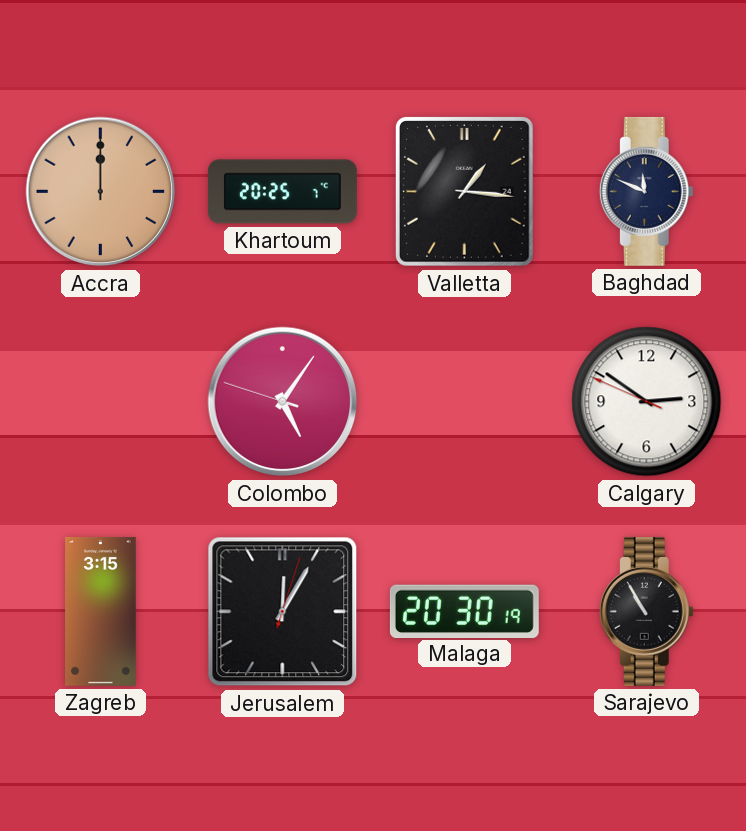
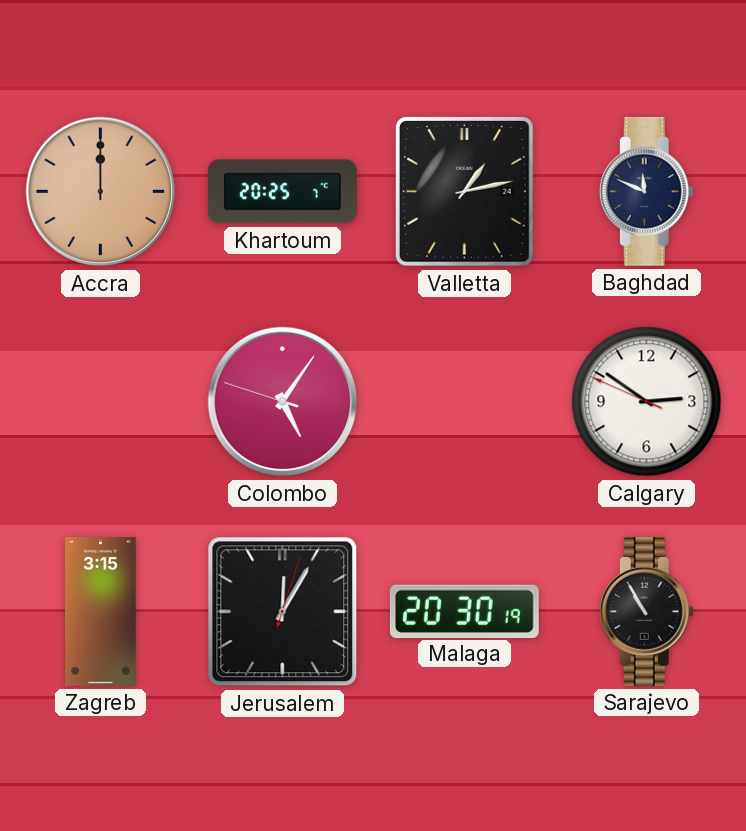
Valletta: 1:16 -> 1:13 (464, 191)
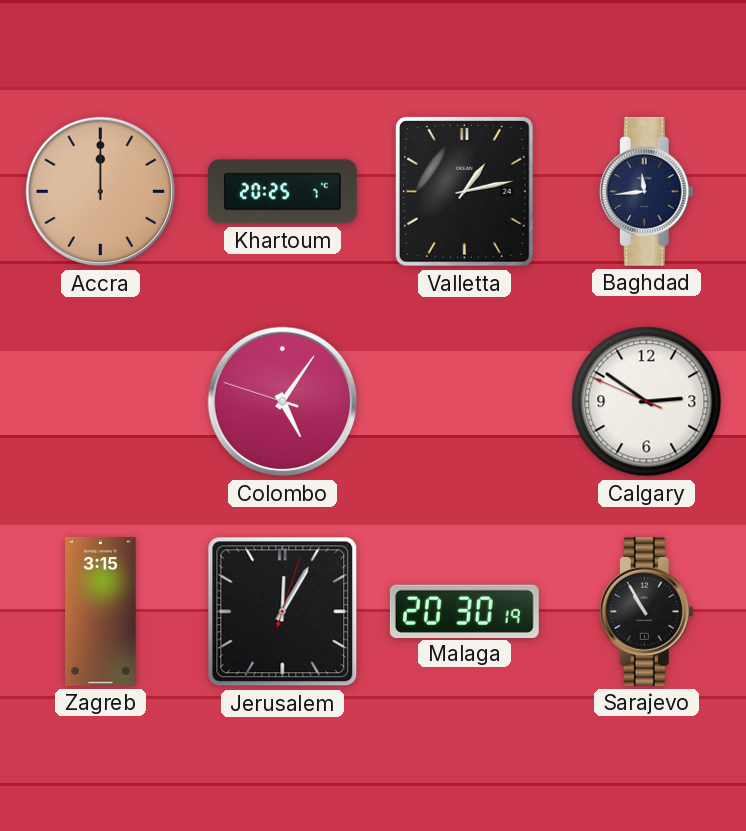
Baghdad: 11:49 -> 11:44 (646, 191)
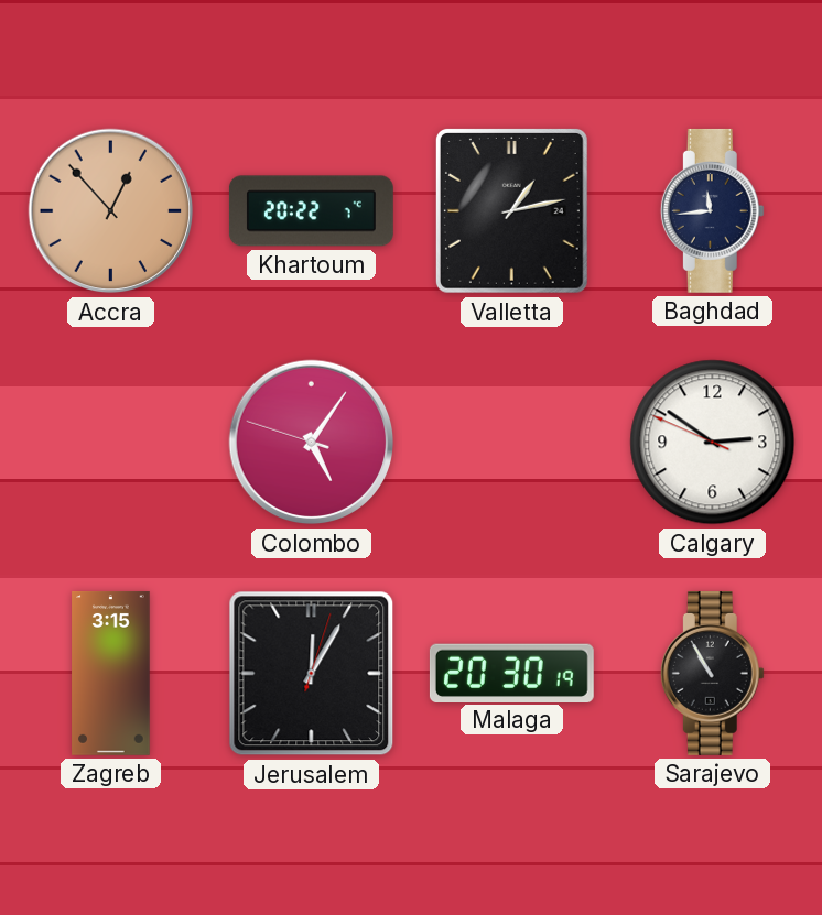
Accra: 12:00 -> 12:53 (111, 211)
Khartoum: 20:25 -> 20:22 (311, 211)
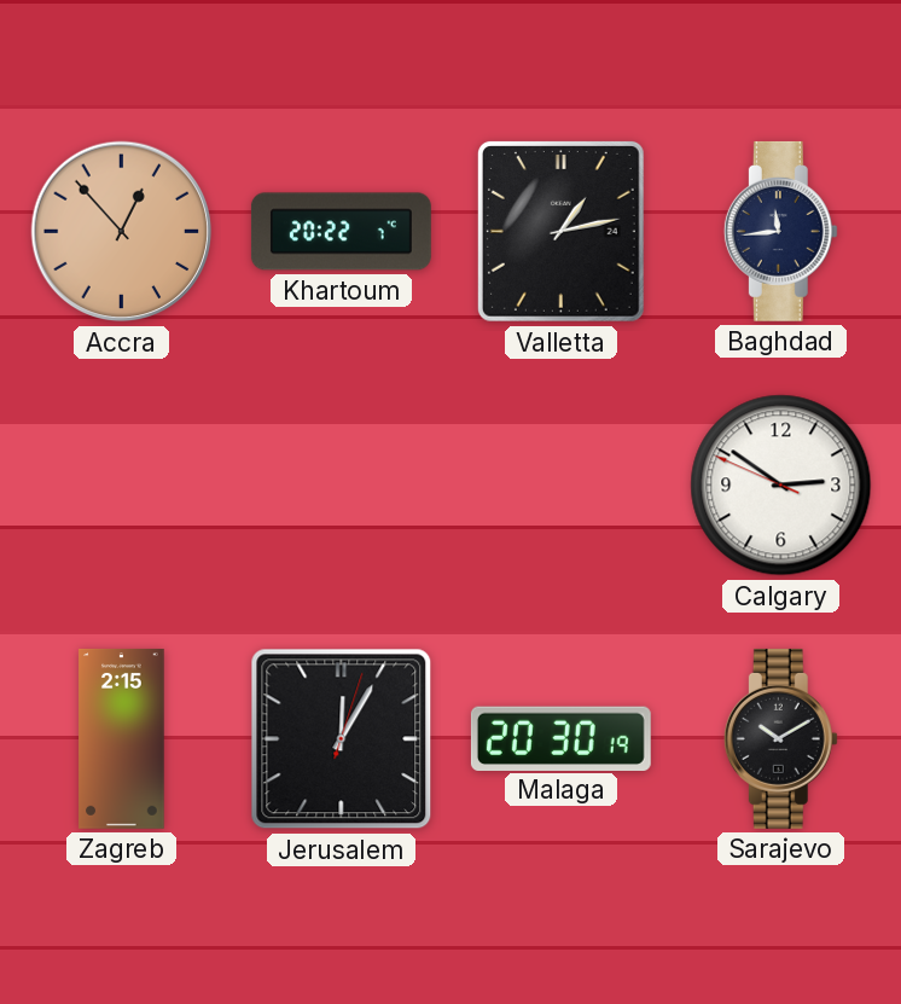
Colombo: 5:05 -> none (312, 443)
Zagreb: 3:15 -> 2:15 (122, 738)
Sarajevo: 10:55 -> 10:10 (780, 738)
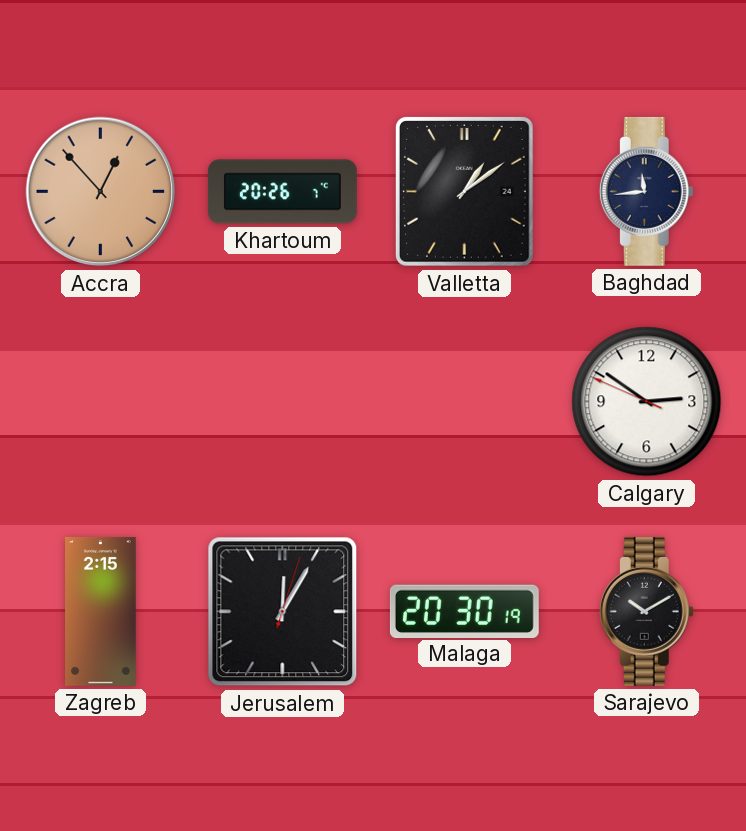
Khartoum: 20:22 -> 20:26 (282, 192)
Valletta: 1:13 -> 1:09 (464, 191)
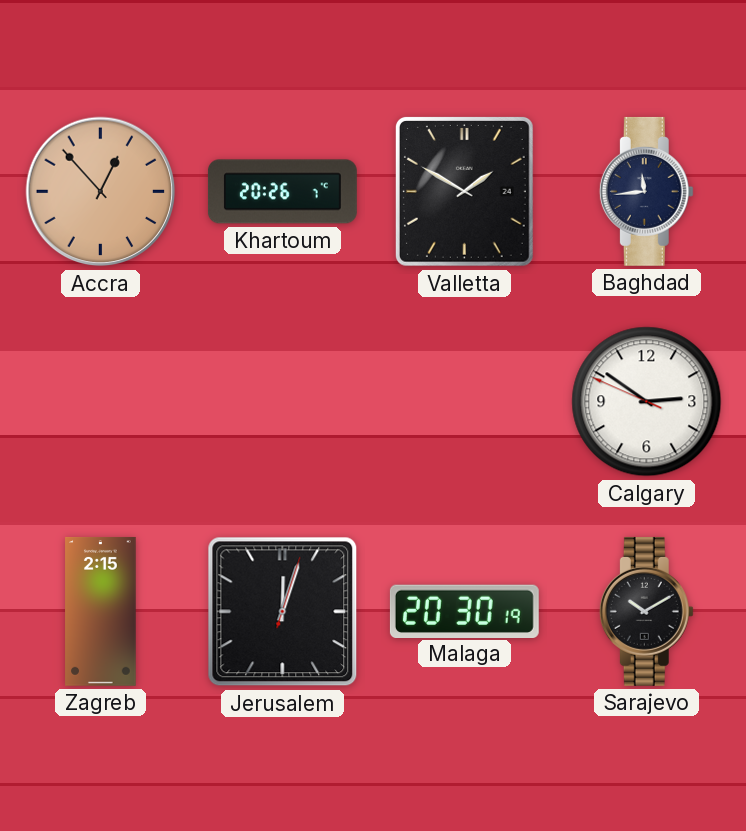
Valletta: 1:09 -> 1:50 (464, 191)
Jerusalem: 12:05 -> 12:03 (283, 612)
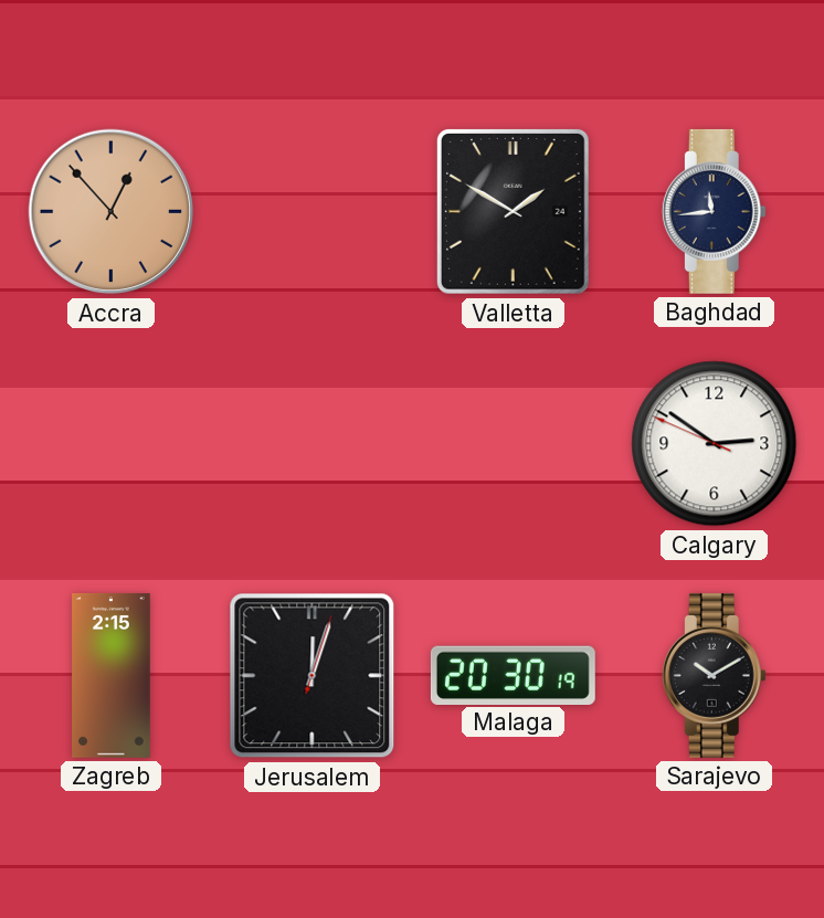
Khartoum: 20:26 -> none (282, 192)
